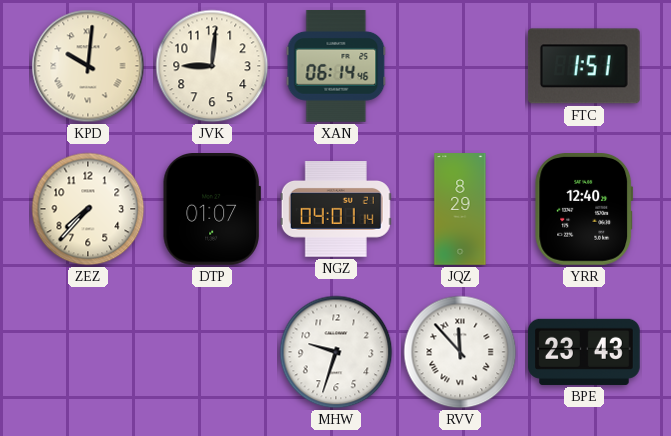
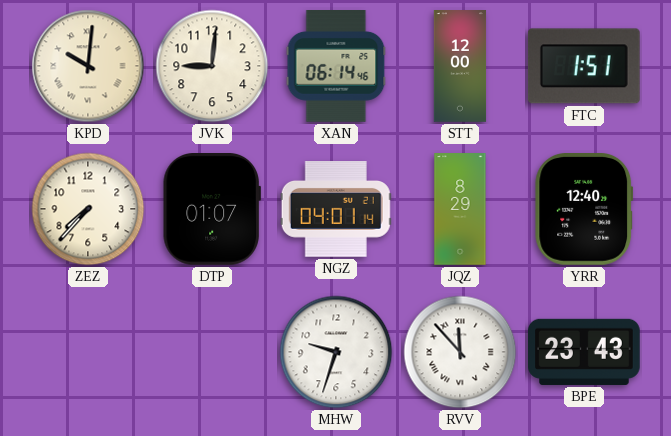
STT: none -> 12:00 (460, 66)
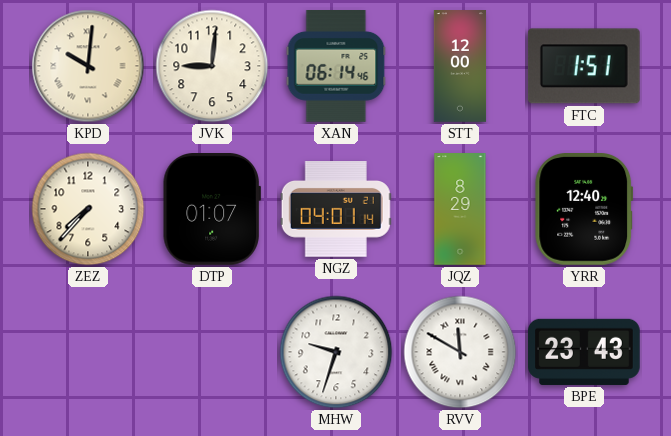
RVV: 11:53 -> 11:50 (460, 352)
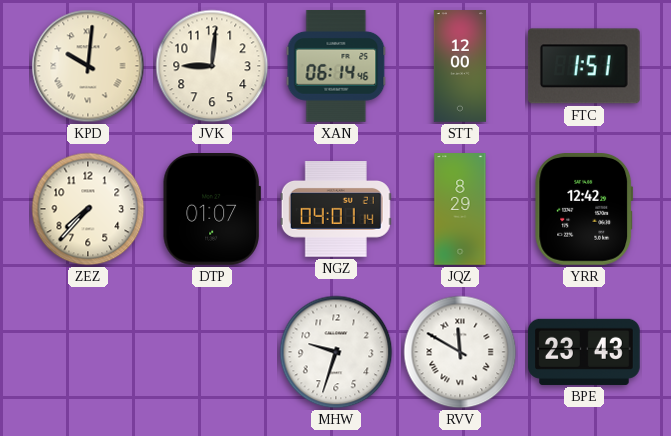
YRR: 12:40 -> 12:42 (584, 210)
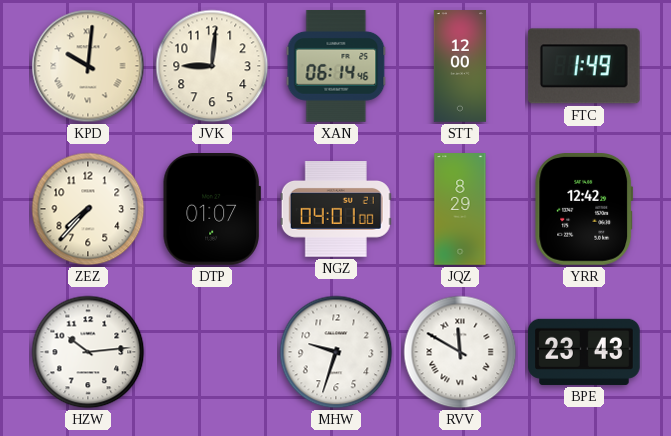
FTC: 1:51 -> 1:49 (584, 66)
NGZ: 04:01:14 -> 04:01:00 (336, 210)
HZW: none -> 10:14 (88, 352)
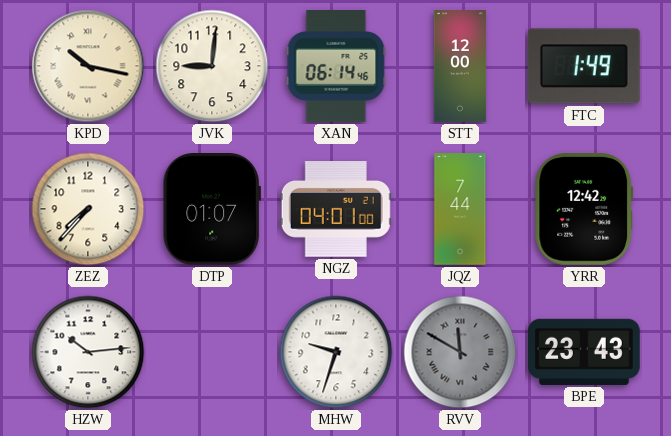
KPD: 10:01 -> 10:17 (88, 66)
JQZ: 8:29 -> 7:44 (460, 209)
RVV dial: white -> grey (460, 352)
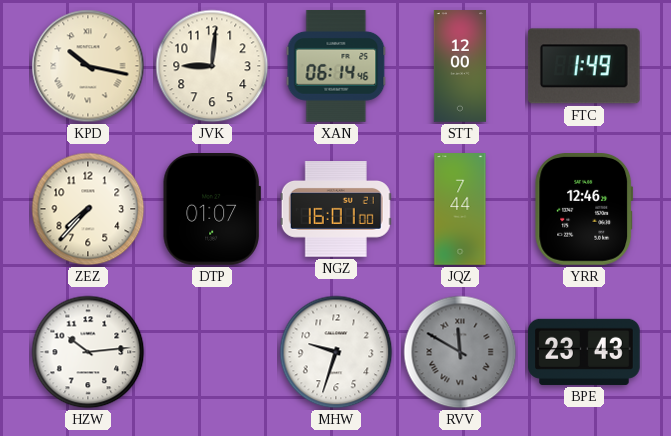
NGZ: 04:01 -> 16:01 (336, 210)
YRR: 12:42 -> 12:46 (584, 210)
